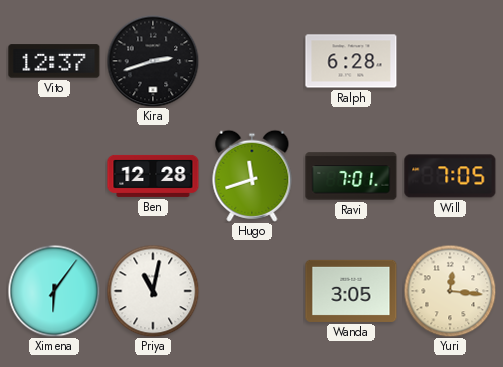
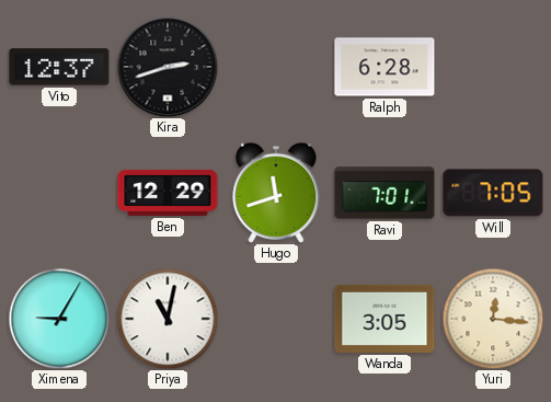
Ben: 12:28 -> 12:29 (168, 193)
Ximena: 6:06 -> 9:05 (59, 319)
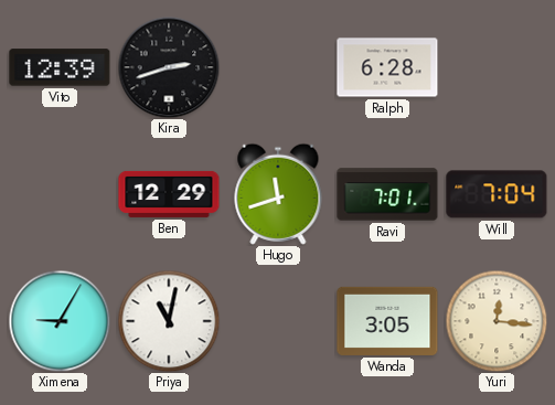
Vito: 12:37 -> 12:39 (60, 67)
Will: 7:05 -> 7:04 (497, 194)
